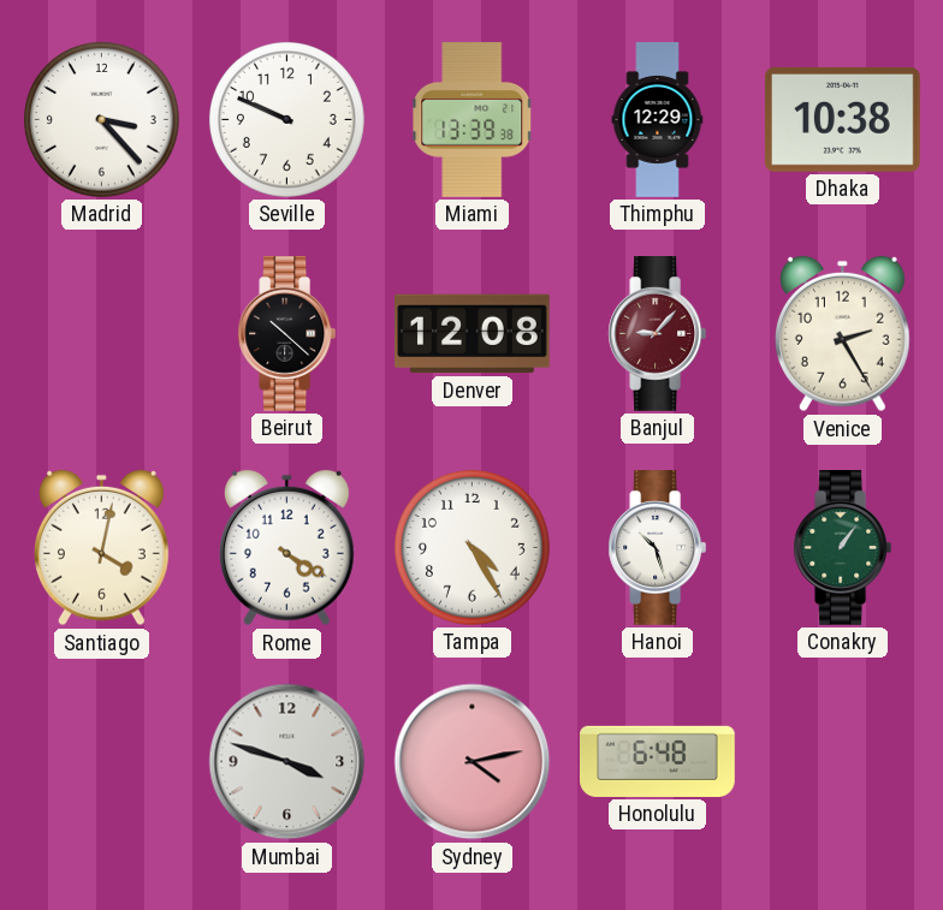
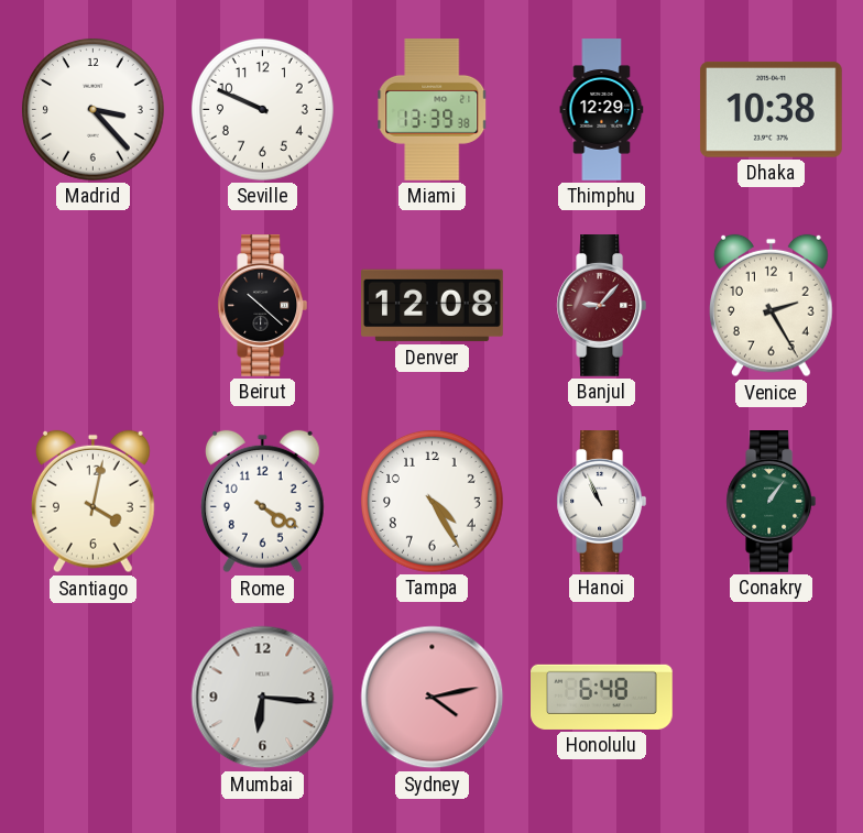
Hanoi: 10:27 -> 10:56 (602, 502)
Mumbai: 3:48 -> 6:16 (263, 698)
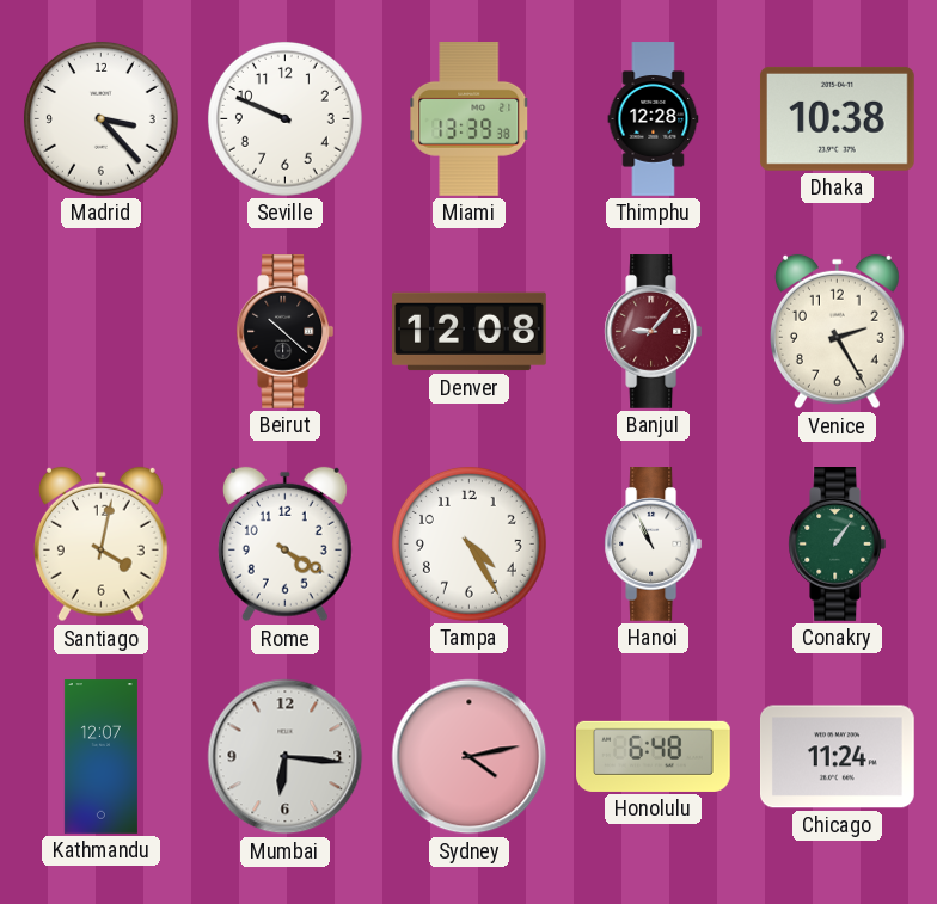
Thimphu: 12:29 -> 12:28 (654, 119)
Kathmandu: none -> 12:07 (100, 757)
Chicago: none -> 11:24 (838, 757)
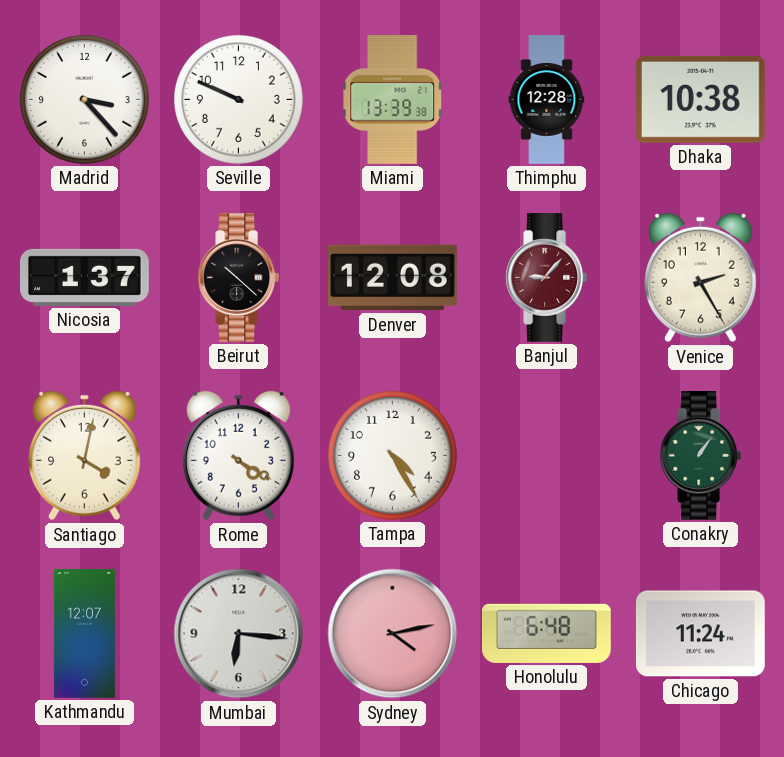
Nicosia: none -> 1:37 (85, 277)
Hanoi: 10:56 -> none (654, 545)
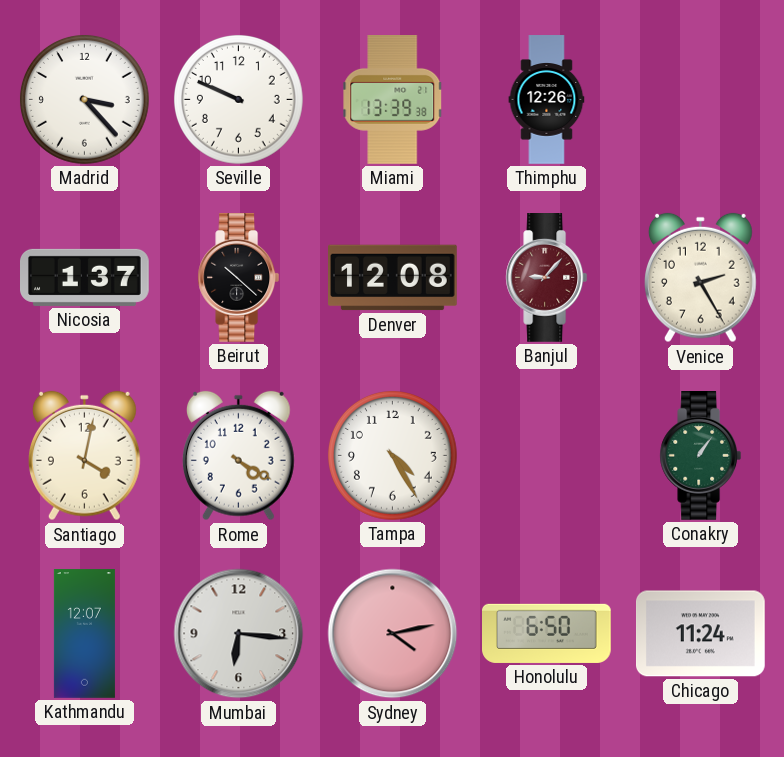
Thimphu: 12:28 -> 12:26 (547, 100)
Dhaka: 10:38 -> none (700, 99)
Honolulu: 6:48 -> 6:50 (547, 633)
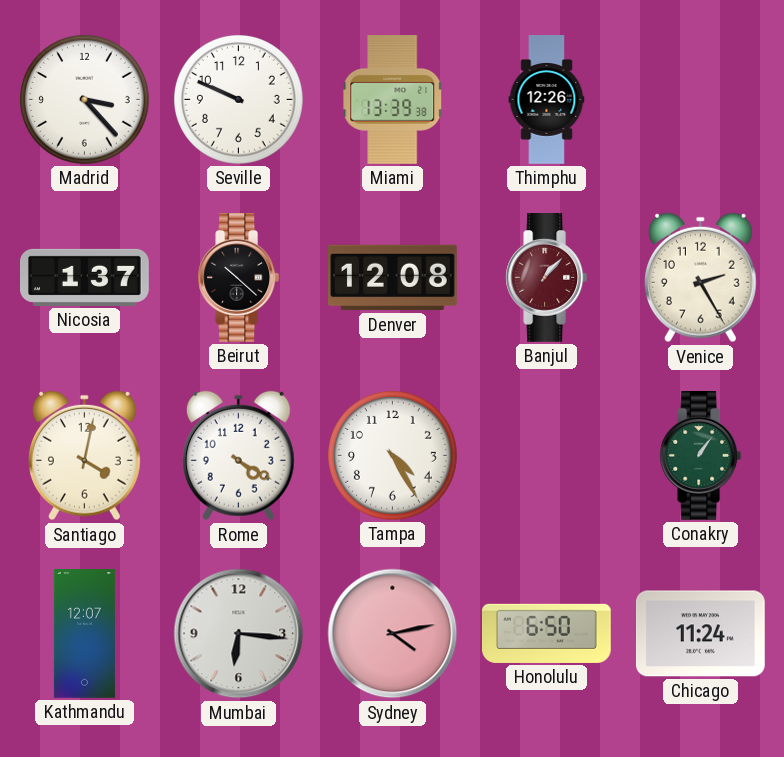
Banjul: 9:07 -> 1:07 (547, 278)
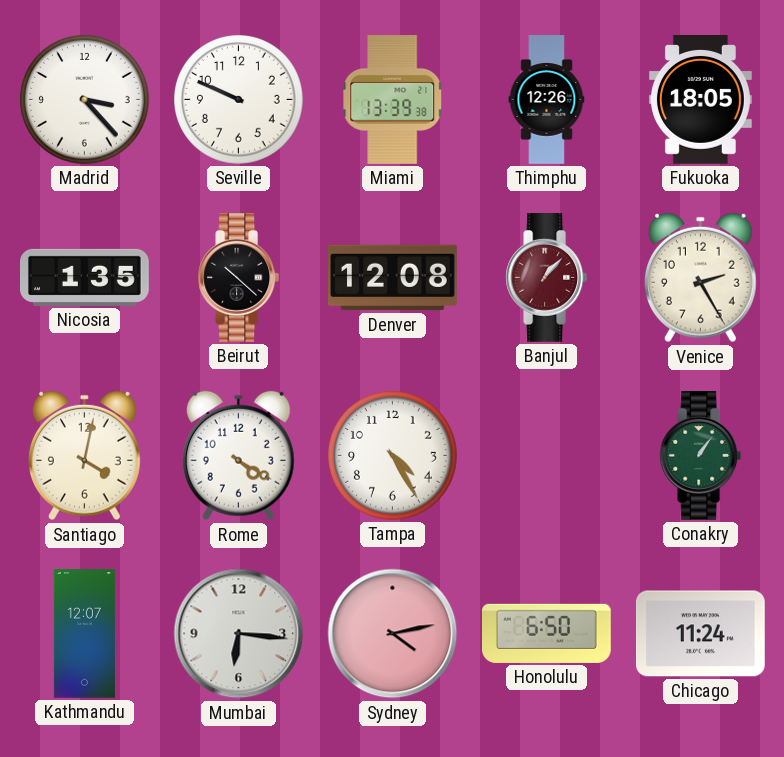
Fukuoka: none -> 18:05 (700, 100)
Nicosia: 1:37 -> 1:35 (85, 277)
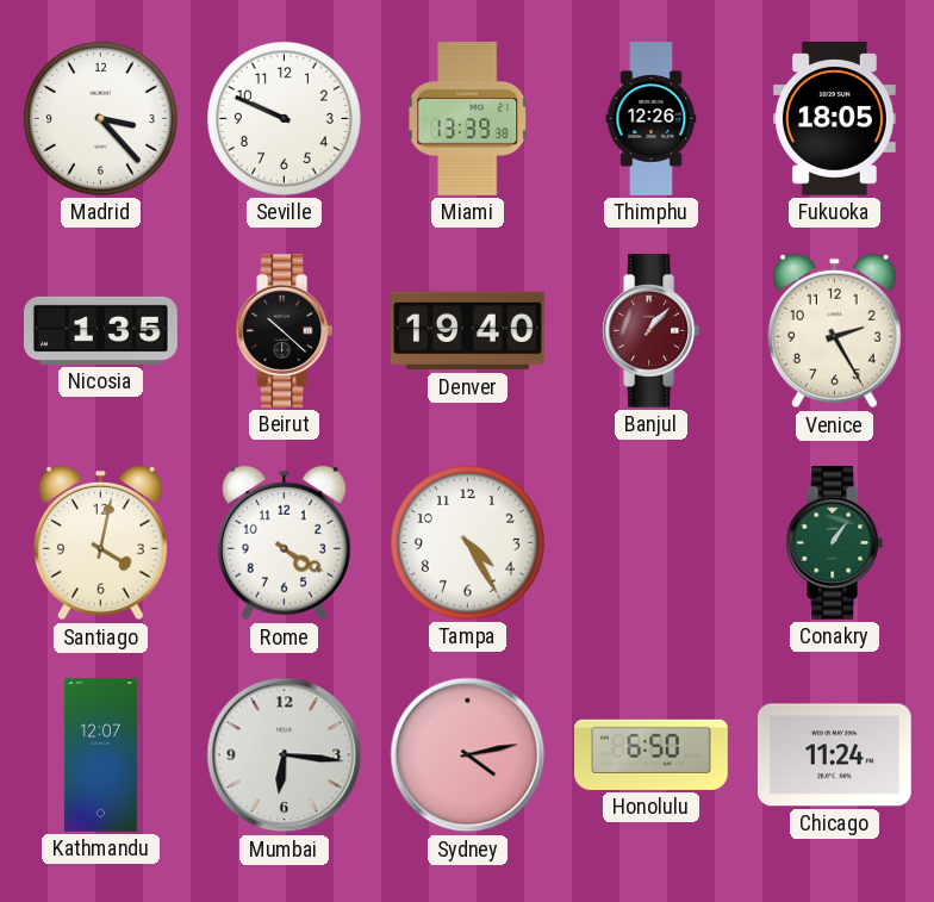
Denver: 12:08 -> 19:40 (468, 331)
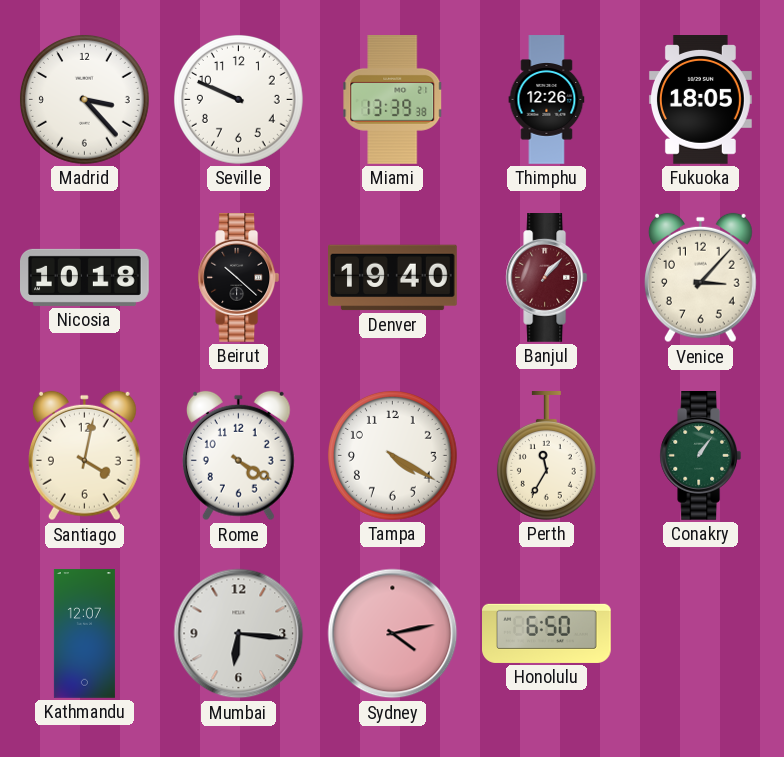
Nicosia: 1:35 -> 10:18 (85, 277)
Venice: 2:25 -> 3:07 (700, 278)
Tampa: 4:25 -> 4:20 (392, 455)
Perth: none -> 11:35 (546, 456)
Chicago: 11:24 -> none (835, 755)
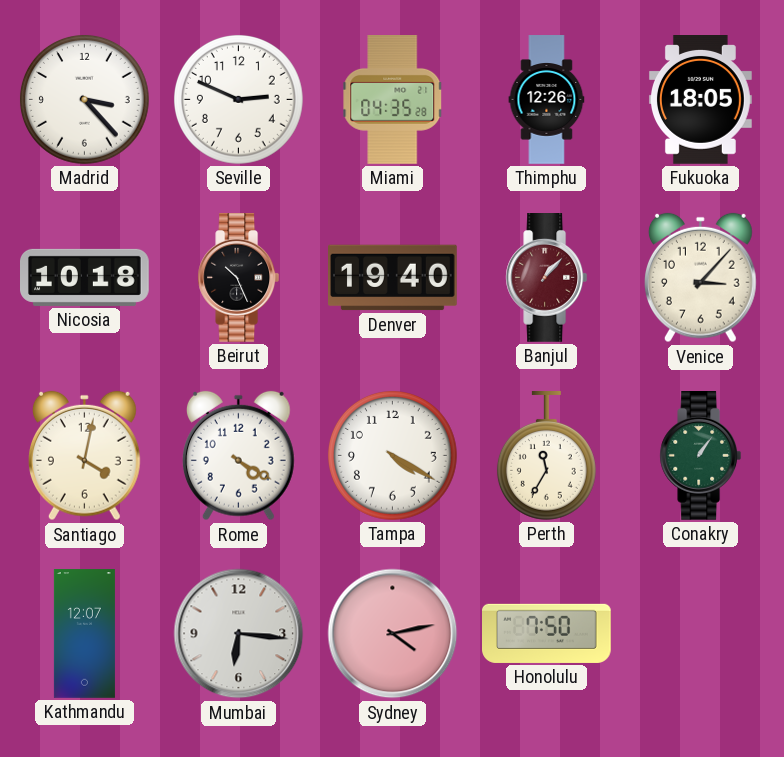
Seville: 9:49 -> 2:49 (238, 99)
Miami: 13:39 -> 04:35 (393, 100)
Beirut: 10:22 -> 10:26 (239, 278)
Honolulu: 6:50 -> 7:50 (547, 633)
